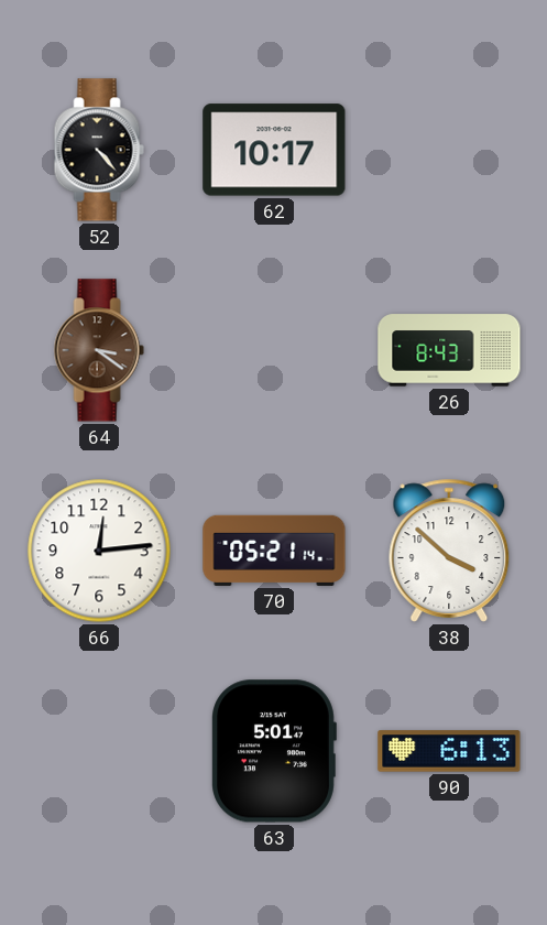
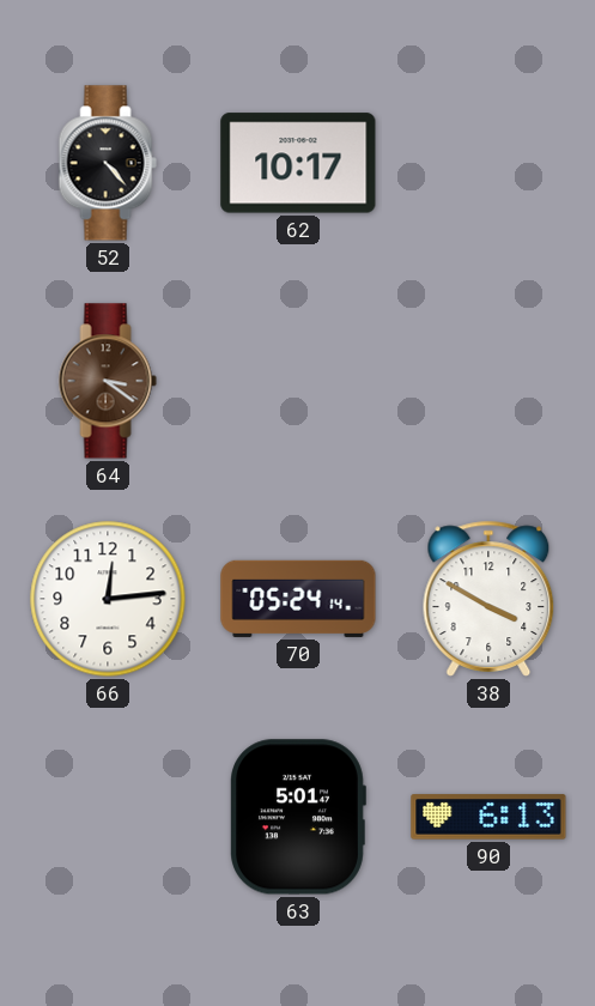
26: 8:43 -> none (449, 350)
70: 05:21 -> 05:24 (298, 599)
38: 3:52 -> 3:50 (488, 599)
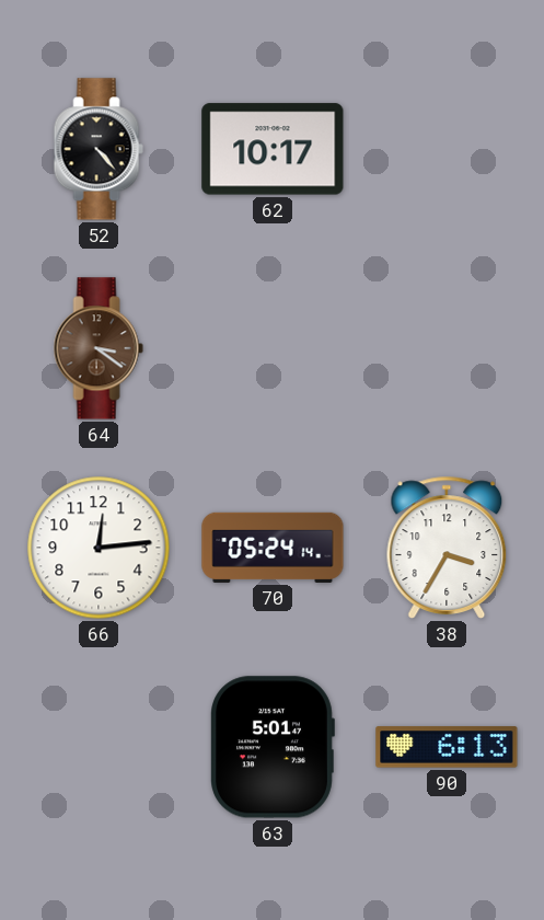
38: 3:50 -> 3:35 (447, 548)
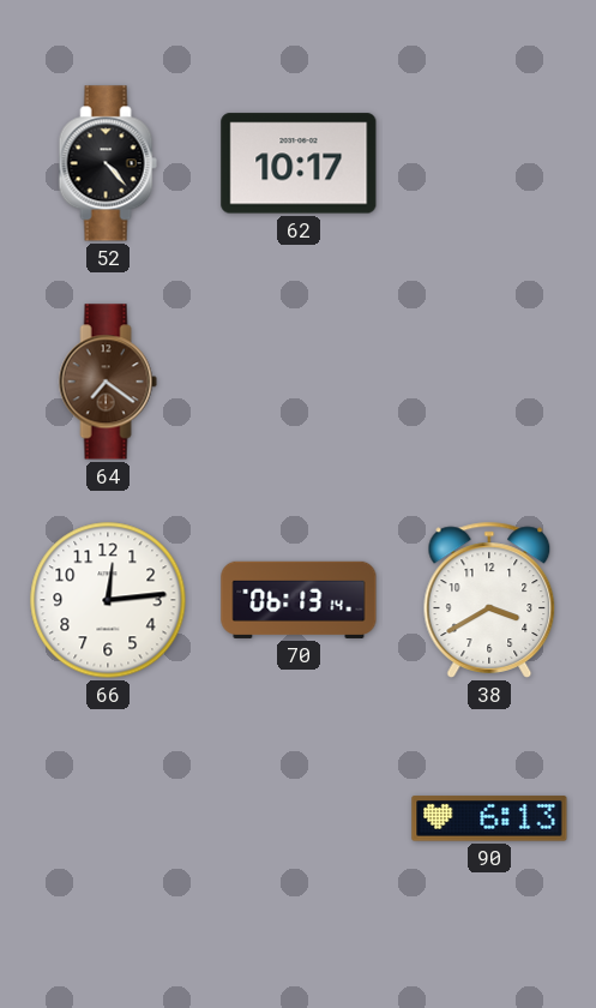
64: 3:21 -> 7:21 (108, 382)
70: 05:24 -> 06:13 (299, 600)
38: 3:35 -> 3:40 (489, 600)
63: 5:01 -> none (273, 747)
